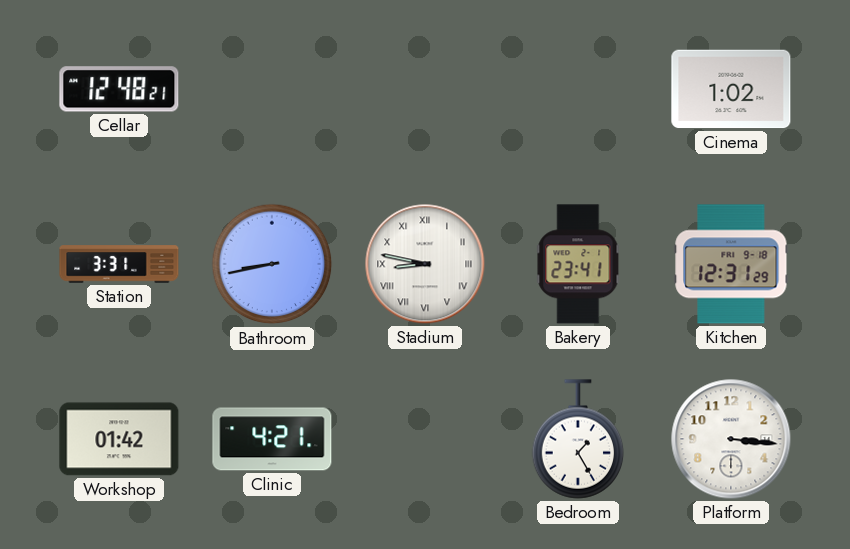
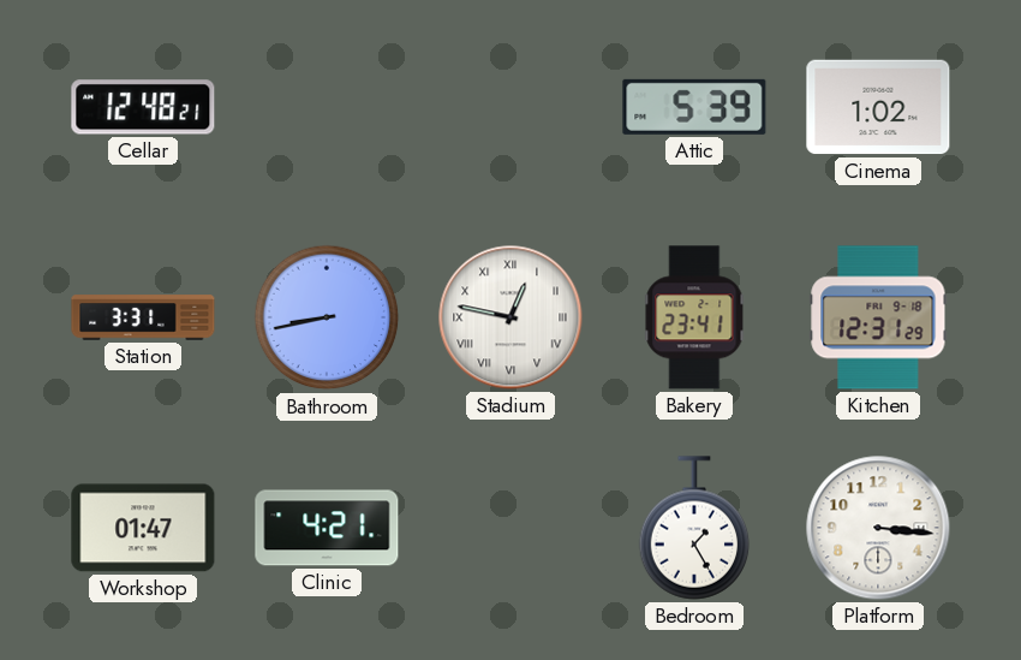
Attic: none -> 5:39 (694, 107)
Stadium: 8:47 -> 12:47 (510, 317)
Workshop: 01:42 -> 01:47 (143, 528)
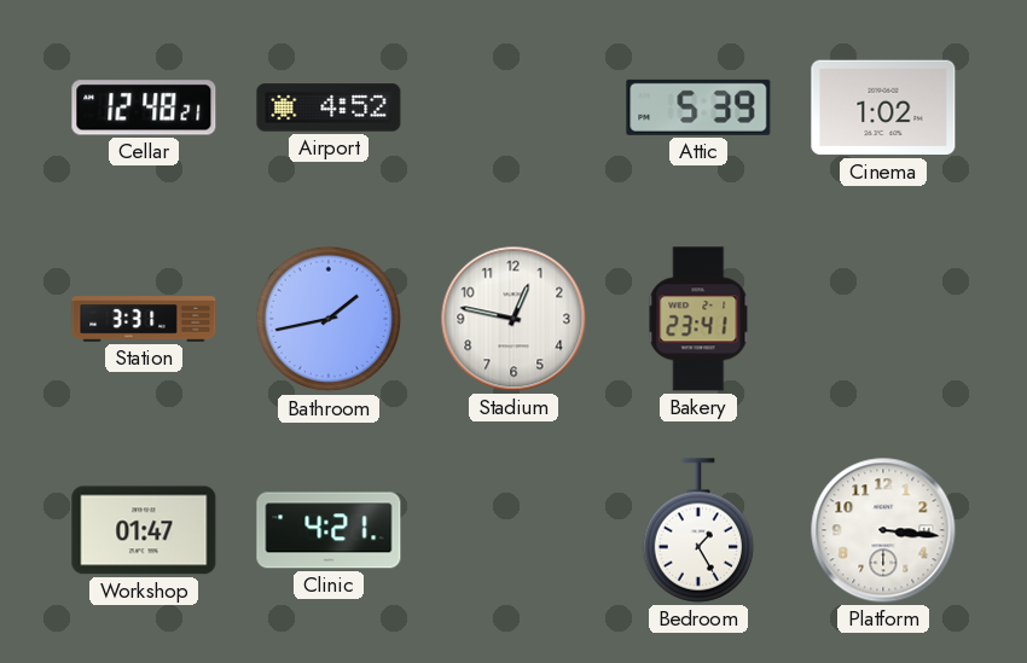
Airport: none -> 4:52 (329, 107)
Bathroom: 8:43 -> 1:43 (329, 319)
Stadium numerals: Roman -> Arabic (513, 319)
Kitchen: 12:31 -> none (878, 317)
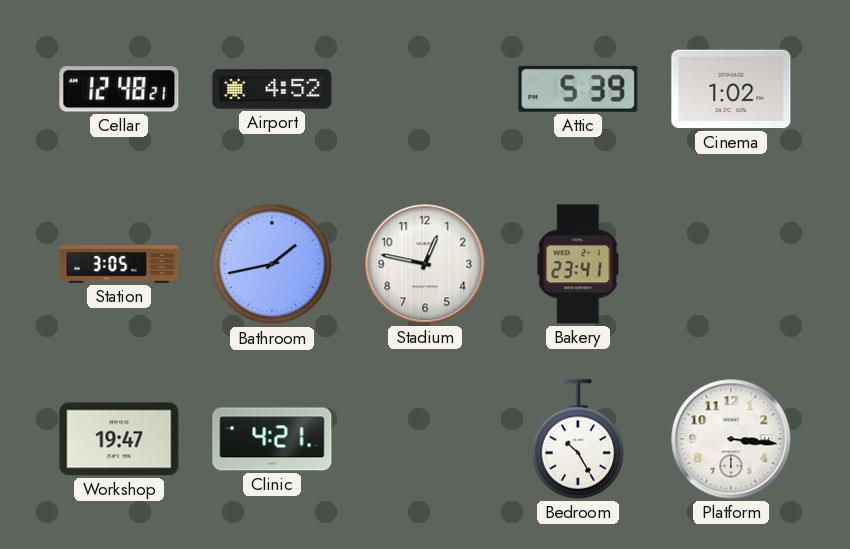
Station: 3:31 -> 3:05 (119, 264)
Workshop: 01:47 -> 19:47 (119, 439)
Bedroom: 1:25 -> 10:25 (578, 439)
